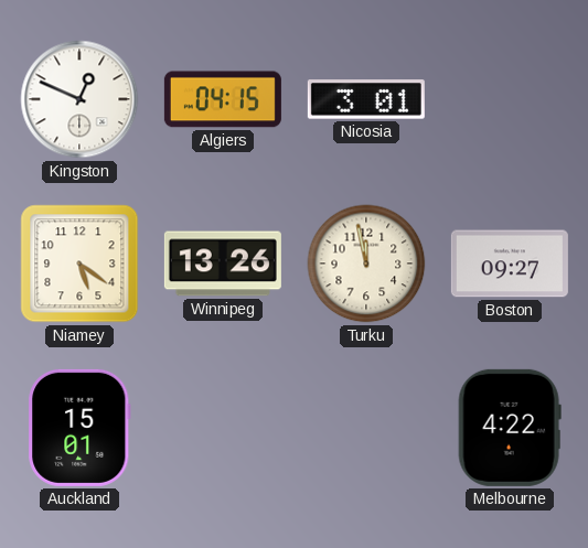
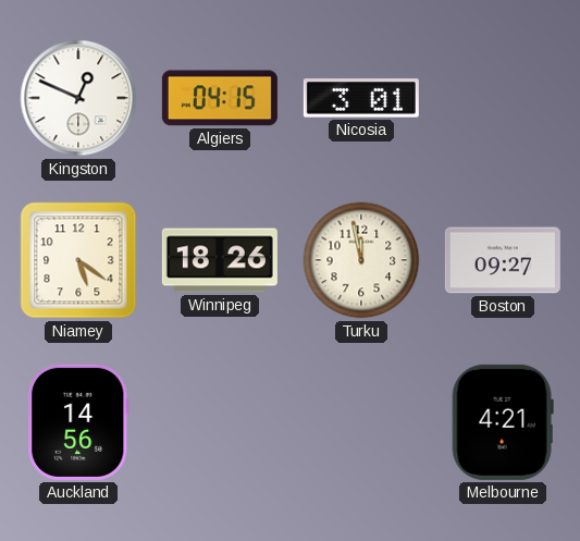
Winnipeg: 13:26 -> 18:26 (220, 260)
Auckland: 15:01 -> 14:56 (78, 422)
Melbourne: 4:22 -> 4:21 (503, 422)
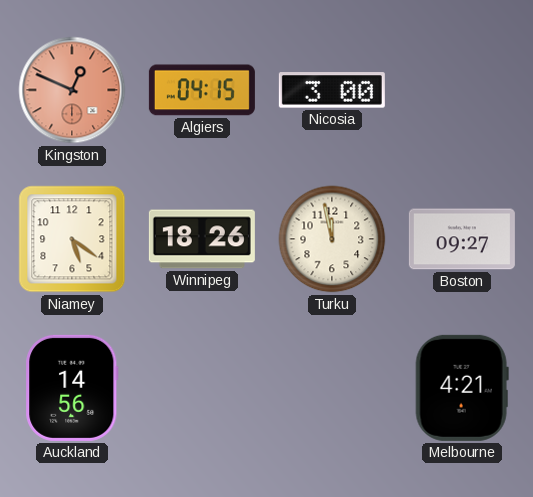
Kingston dial: white -> salmon (72, 90)
Nicosia: 3:01 -> 3:00 (332, 90)
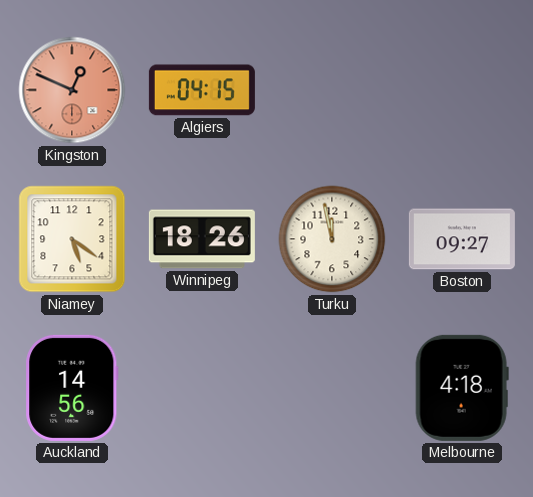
Nicosia: 3:00 -> none (332, 90)
Melbourne: 4:21 -> 4:18 (462, 388)
